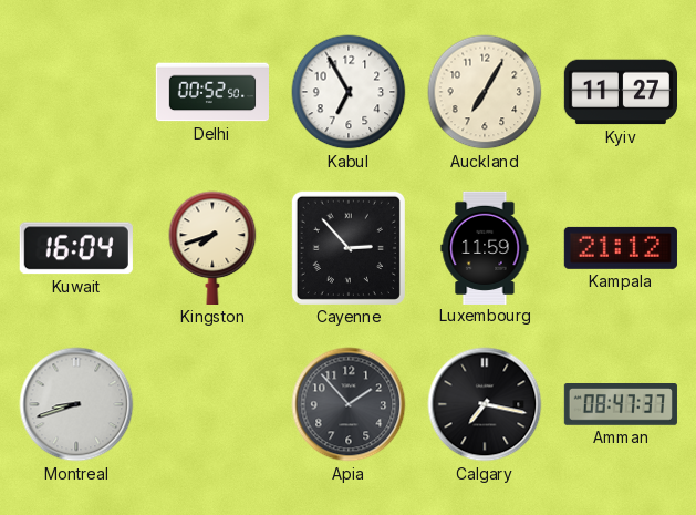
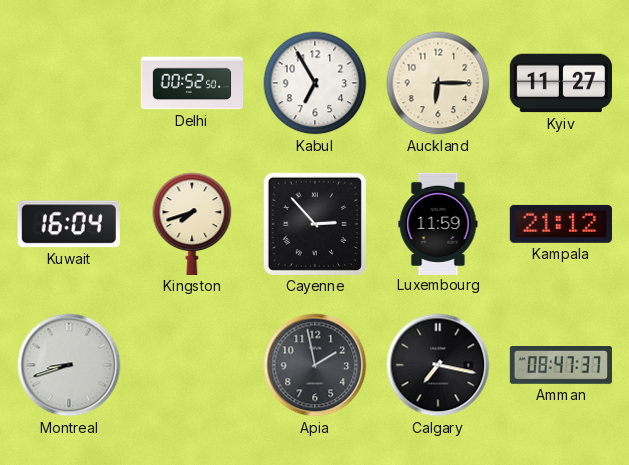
Auckland: 7:05 -> 6:15 (438, 83)
Apia: 1:53 -> 1:58 (315, 365)
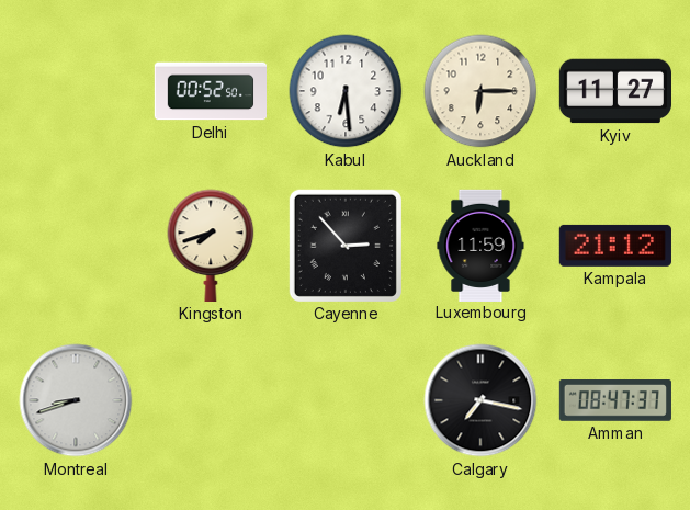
Kabul: 6:55 -> 6:29 (346, 91)
Kuwait: 16:04 -> none (69, 224)
Apia: 1:58 -> none (315, 365)
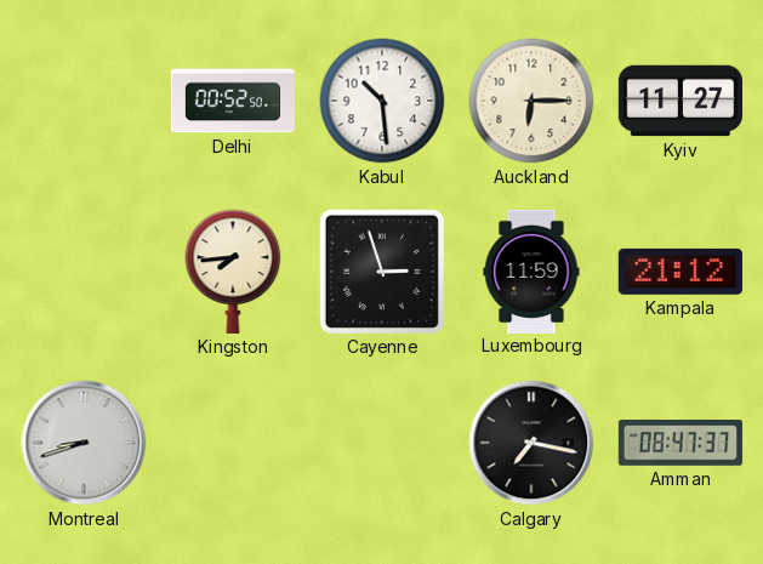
Kabul: 6:29 -> 10:29 (382, 101)
Kingston: 7:42 -> 7:44 (233, 272)
Cayenne: 2:53 -> 2:57 (382, 272)
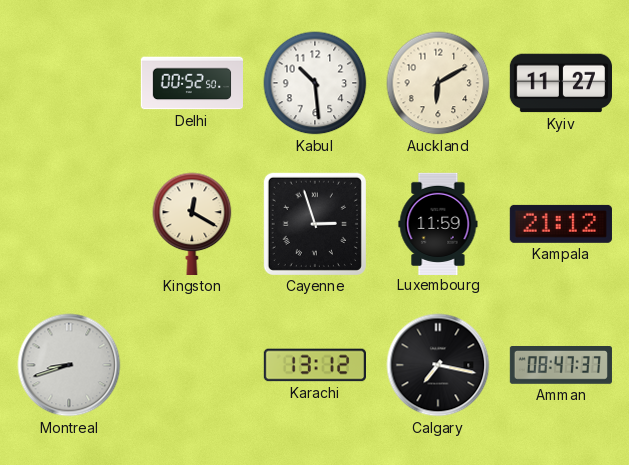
Auckland: 6:15 -> 6:10 (438, 83)
Kingston: 7:44 -> 12:20 (192, 224)
Karachi: none -> 13:12 (314, 365)
